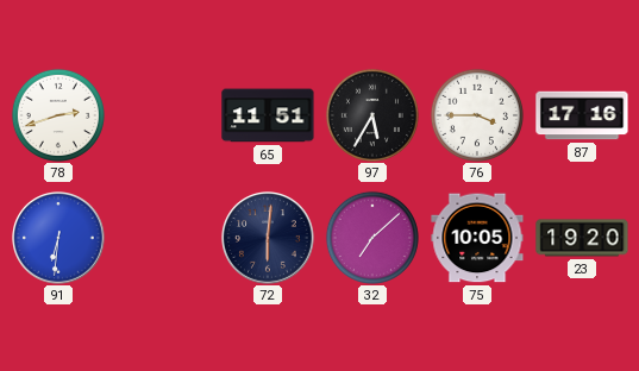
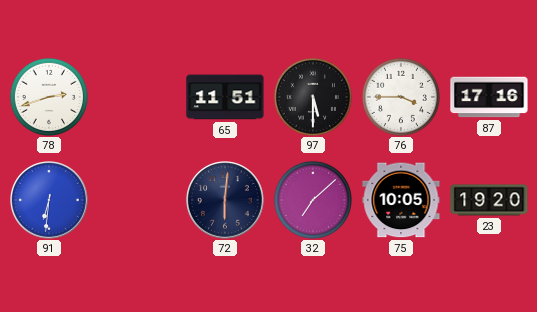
97: 5:35 -> 5:30 (313, 97)
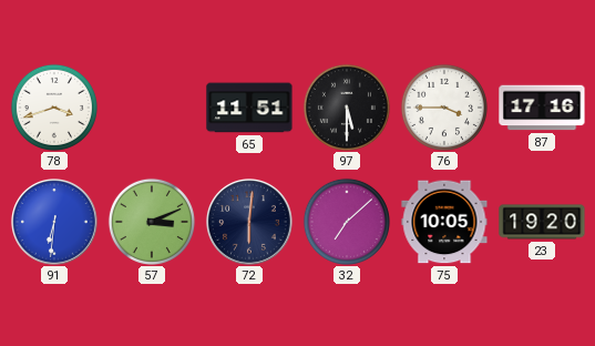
78: 2:42 -> 3:42 (54, 108)
57: none -> 3:11 (152, 222)
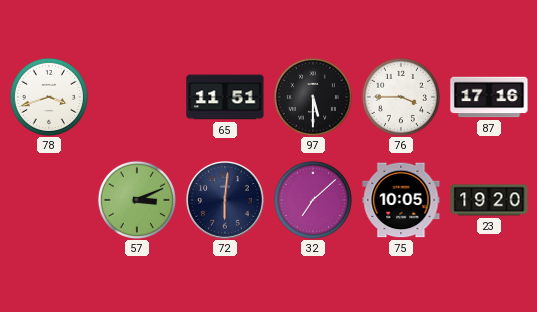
91: 6:31 -> none (55, 223)
